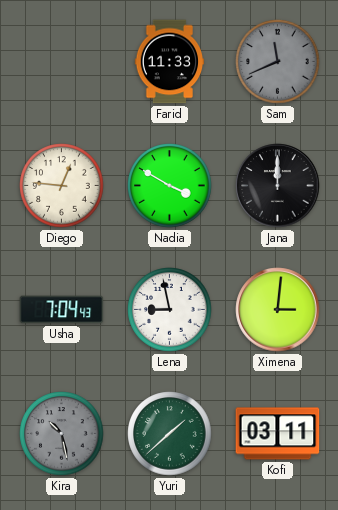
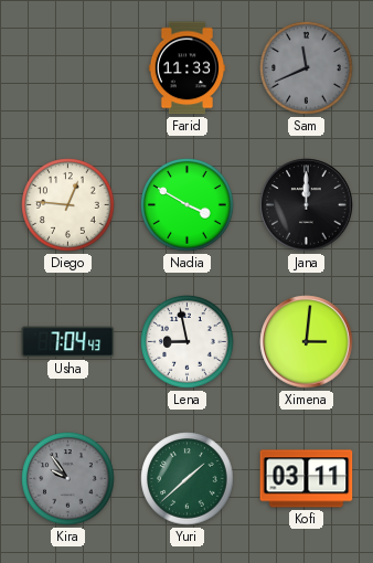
Kira: 10:28 -> 9:54 (68, 479)
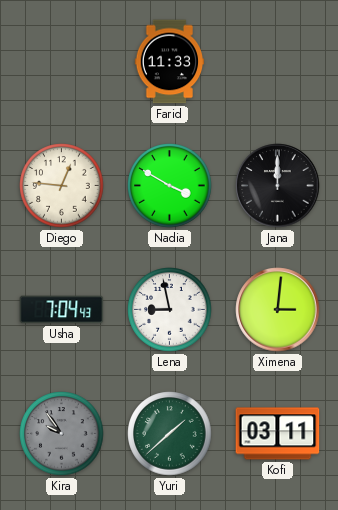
Sam: 11:41 -> none (307, 68)
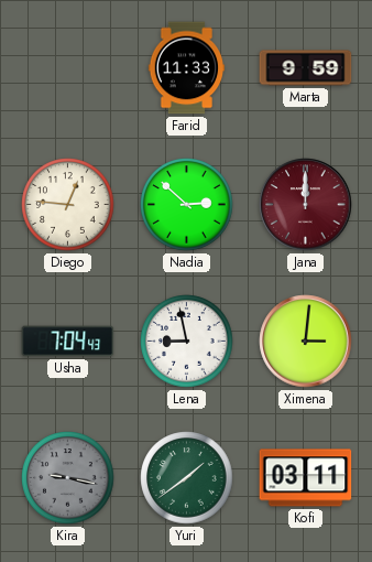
Marta: none -> 9:59 (306, 68)
Nadia: 3:50 -> 2:52 (187, 205)
Jana dial: black -> burgundy (306, 205)
Kira: 9:54 -> 9:17 (68, 478)
Yuri: 1:38 -> 1:39 (187, 478)
